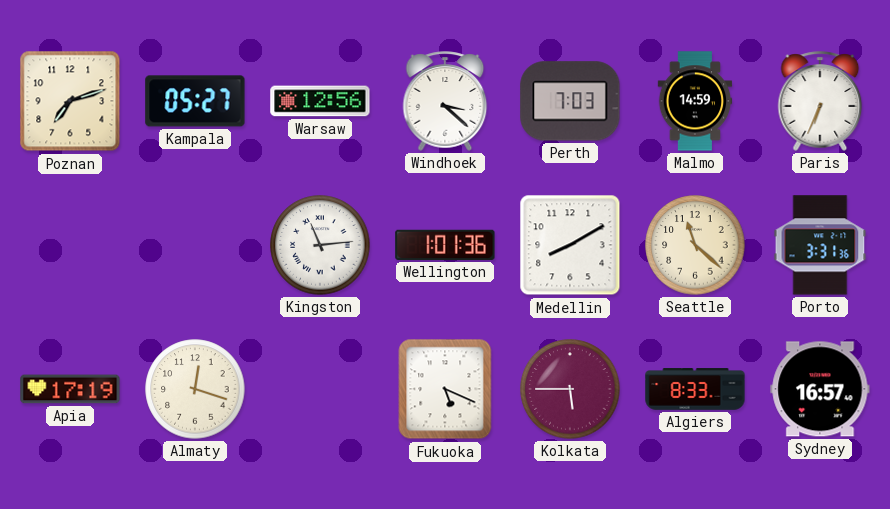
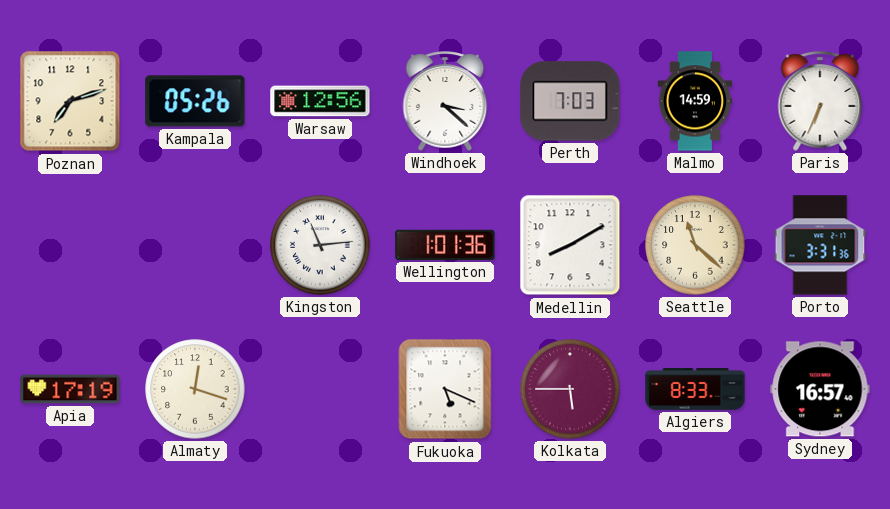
Kampala: 05:27 -> 05:26 (195, 101)
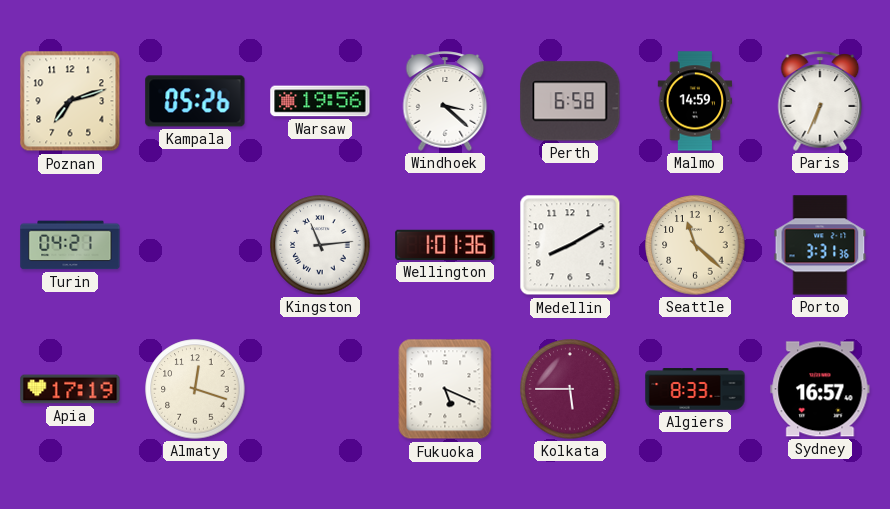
Warsaw: 12:56 -> 19:56 (320, 101)
Perth: 7:03 -> 6:58 (570, 101)
Turin: none -> 04:21 (70, 245)
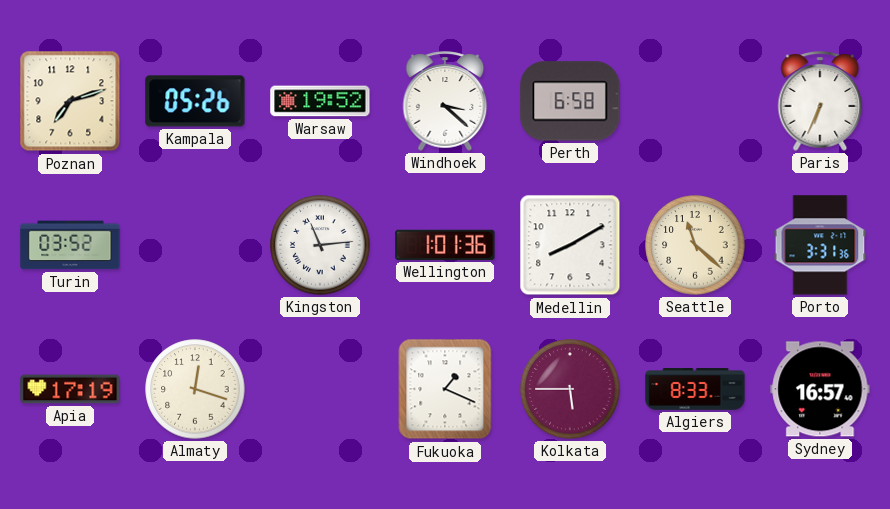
Warsaw: 19:56 -> 19:52 (320, 101)
Malmo: 14:59 -> none (695, 101)
Turin: 04:21 -> 03:52 (70, 245)
Fukuoka: 5:19 -> 1:19 (445, 389)
